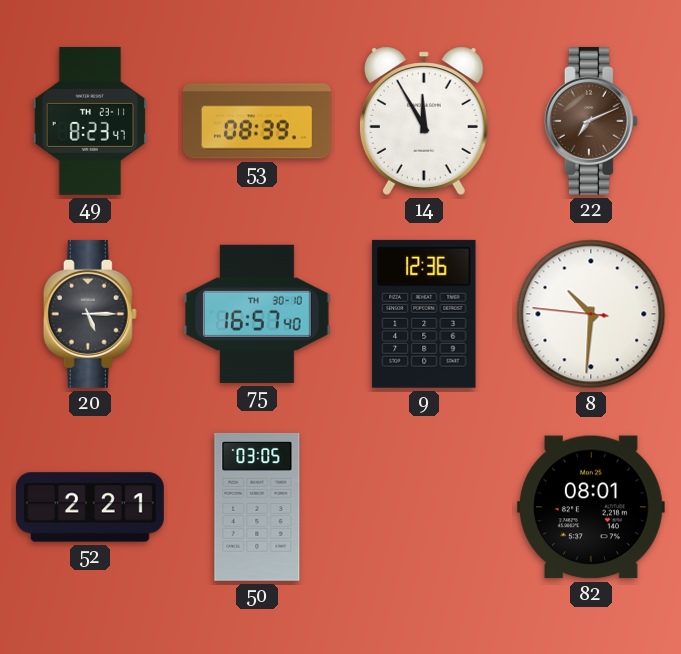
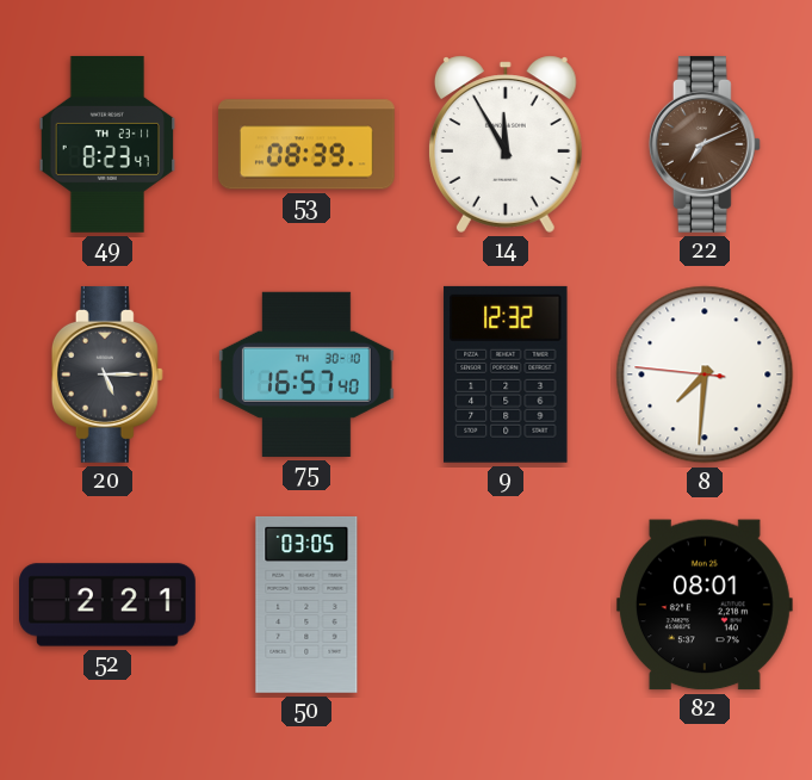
9: 12:36 -> 12:32 (506, 374)
8: 10:30 -> 7:30 (705, 374)
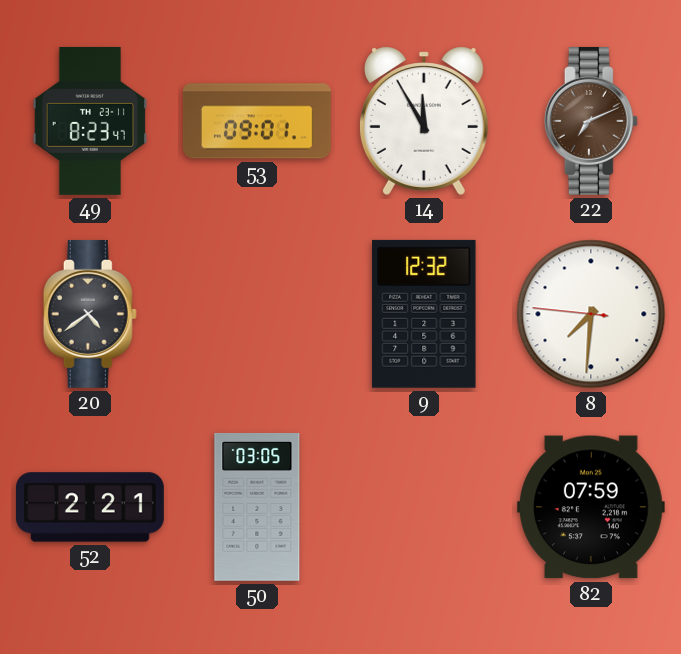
53: 08:39 -> 09:01 (257, 121)
20: 5:15 -> 4:39 (90, 314)
75: 16:57 -> none (306, 374)
82: 08:01 -> 07:59 (591, 507)
